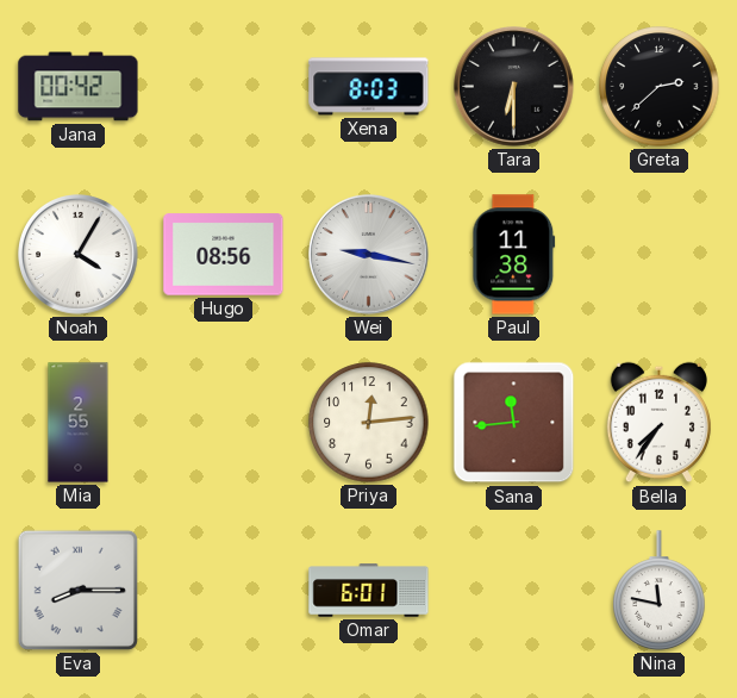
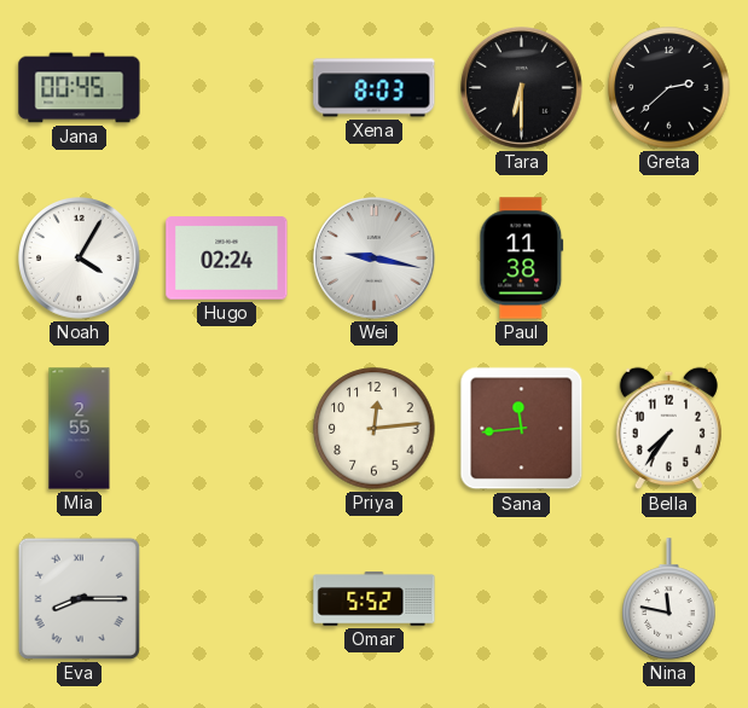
Jana: 00:42 -> 00:45 (80, 88)
Hugo: 08:56 -> 02:24 (227, 259)
Omar: 6:01 -> 5:52 (375, 599)
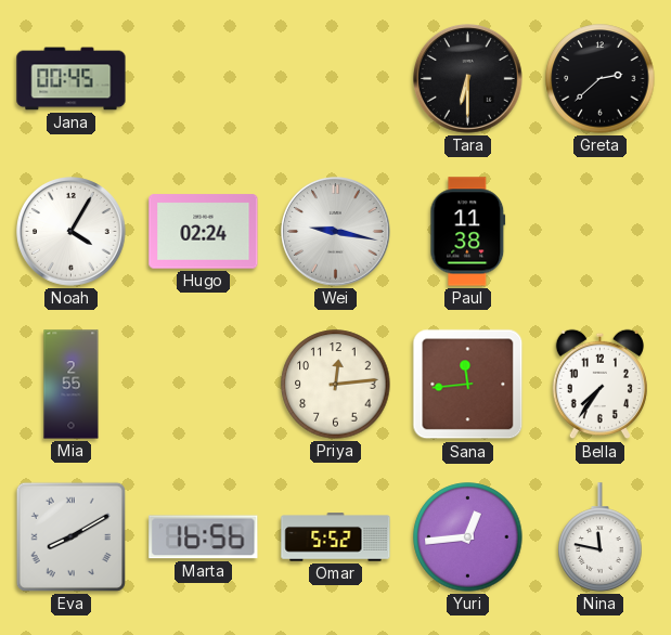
Xena: 8:03 -> none (375, 88)
Eva: 8:15 -> 8:10 (70, 536)
Marta: none -> 16:56 (204, 537)
Yuri: none -> 12:44 (468, 537)
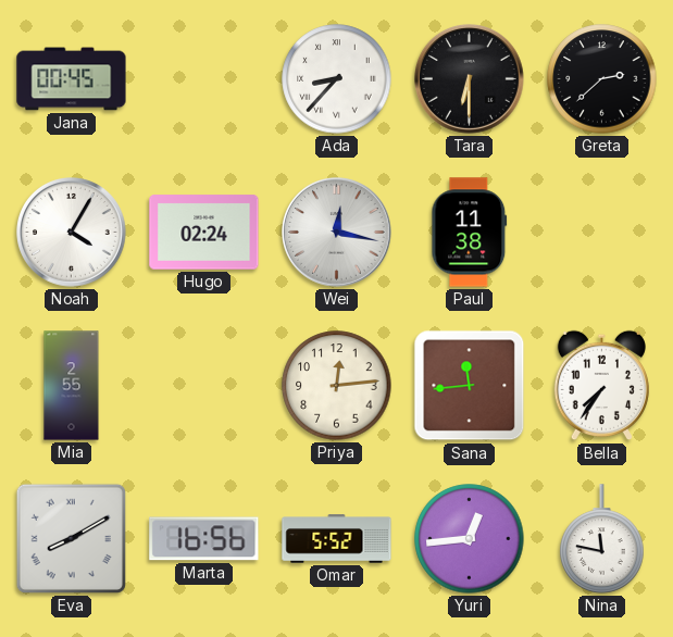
Ada: none -> 8:37 (337, 79)
Wei: 9:17 -> 12:17 (337, 233)
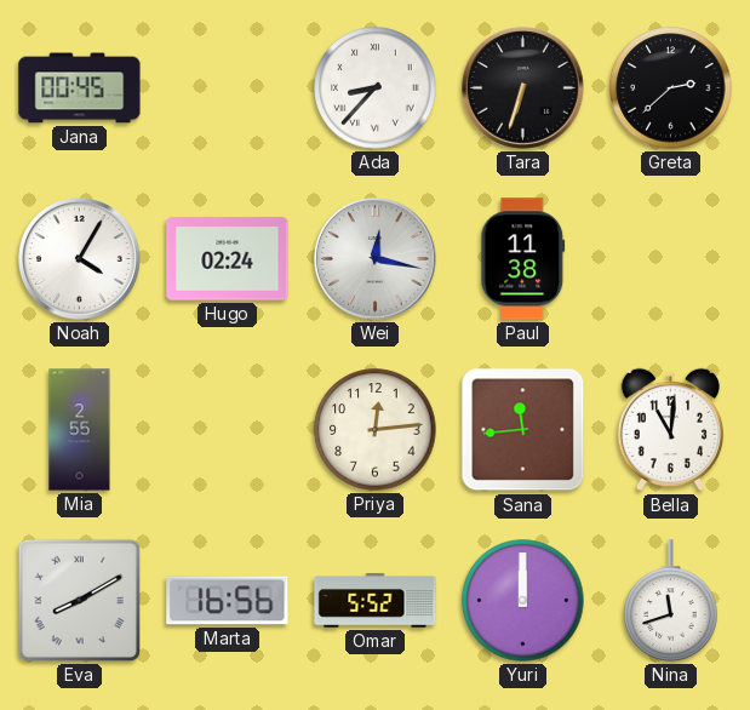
Tara: 6:30 -> 6:33 (523, 88)
Bella: 7:36 -> 11:01 (670, 430)
Yuri: 12:44 -> 12:00 (523, 601)
Nina: 11:47 -> 11:42 (671, 601)
